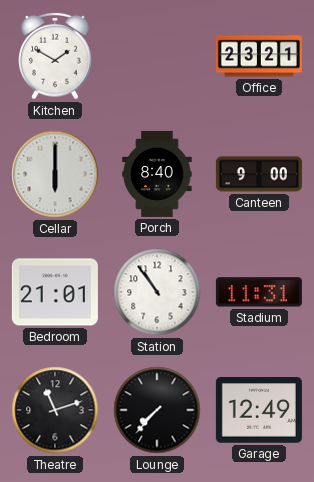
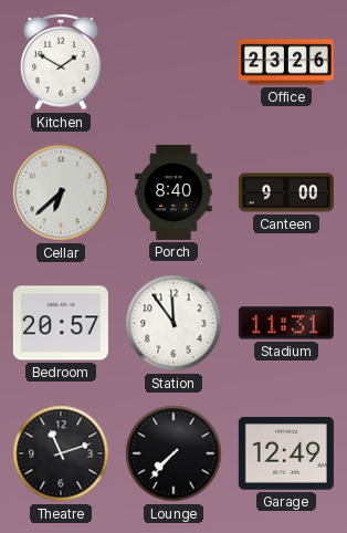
Office: 23:21 -> 23:26 (286, 62)
Cellar: 6:00 -> 6:38 (61, 192)
Bedroom: 21:01 -> 20:57 (61, 323)
Station: 10:54 -> 11:54 (173, 323)
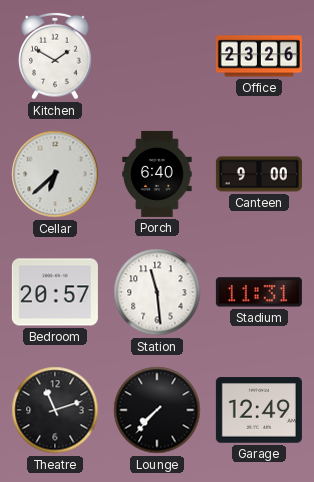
Porch: 8:40 -> 6:40 (157, 174)
Station: 11:54 -> 11:29 (157, 292)
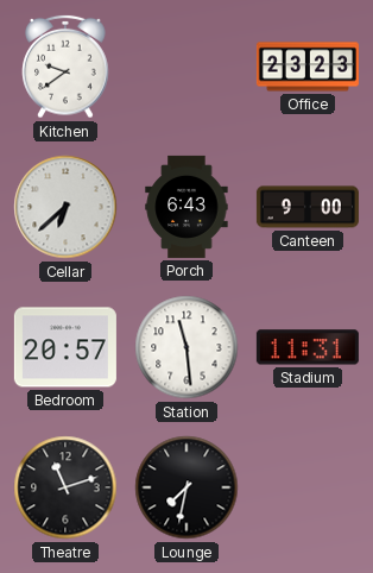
Kitchen: 1:50 -> 9:39 (65, 67)
Office: 23:26 -> 23:23 (308, 67)
Porch: 6:40 -> 6:43 (186, 207)
Lounge: 7:37 -> 7:32 (186, 487)
Garage: 12:49 -> none (259, 410)
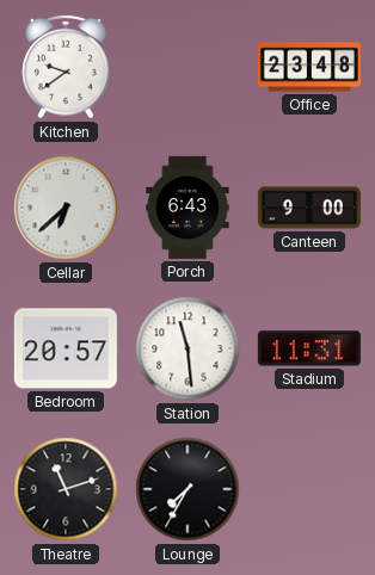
Office: 23:23 -> 23:48 (309, 67)
Lounge: 7:32 -> 7:35 (187, 489)
